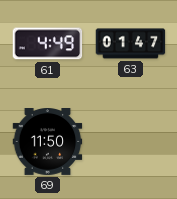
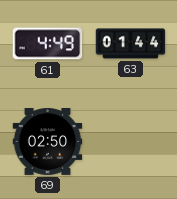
63: 01:47 -> 01:44 (131, 44)
69: 11:50 -> 02:50 (48, 142)
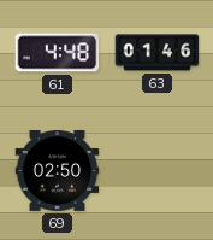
61: 4:49 -> 4:48 (58, 53)
63: 01:44 -> 01:46 (158, 53)
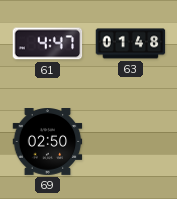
61: 4:48 -> 4:47 (48, 44)
63: 01:46 -> 01:48 (131, 44)
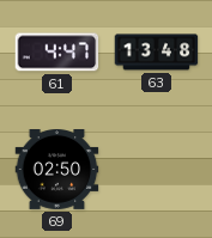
63: 01:48 -> 13:48 (157, 53)
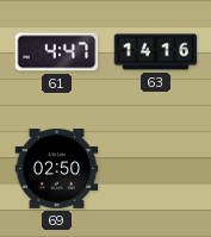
63: 13:48 -> 14:16 (156, 52)
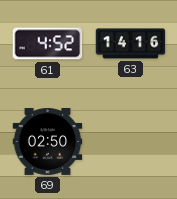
61: 4:47 -> 4:52 (48, 44)
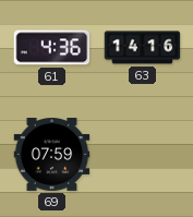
61: 4:52 -> 4:36 (52, 48)
69: 02:50 -> 07:59 (52, 155)
